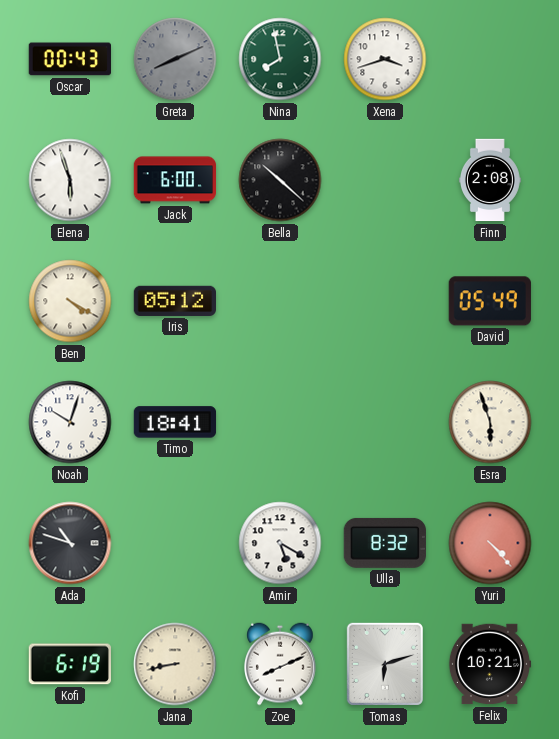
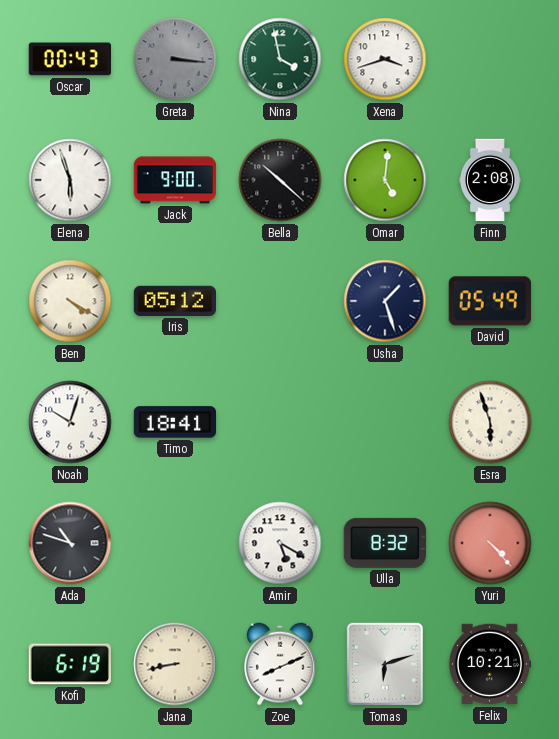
Greta: 8:11 -> 3:16 (175, 59)
Nina: 7:58 -> 3:58 (280, 59)
Jack: 6:00 -> 9:00 (175, 180)
Omar: none -> 5:01 (385, 180)
Usha: none -> 1:27 (385, 301)
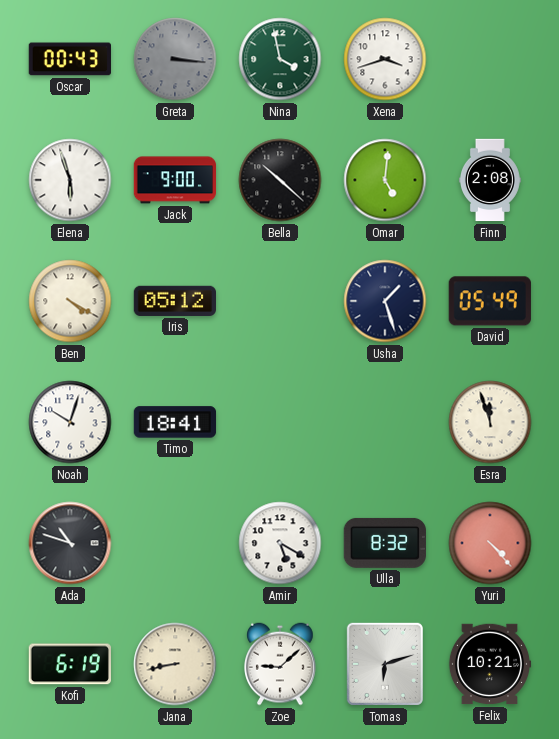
Esra: 5:57 -> 11:57 (490, 422)
Zoe: 8:11 -> 9:08 (281, 664)
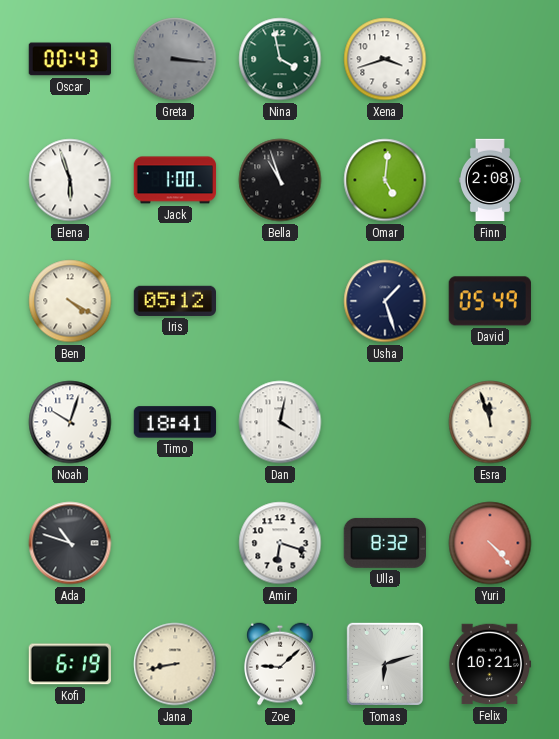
Jack: 9:00 -> 1:00 (175, 180)
Bella: 10:22 -> 10:57 (280, 180)
Dan: none -> 4:02 (280, 422)
Amir: 5:20 -> 6:18 (280, 543)
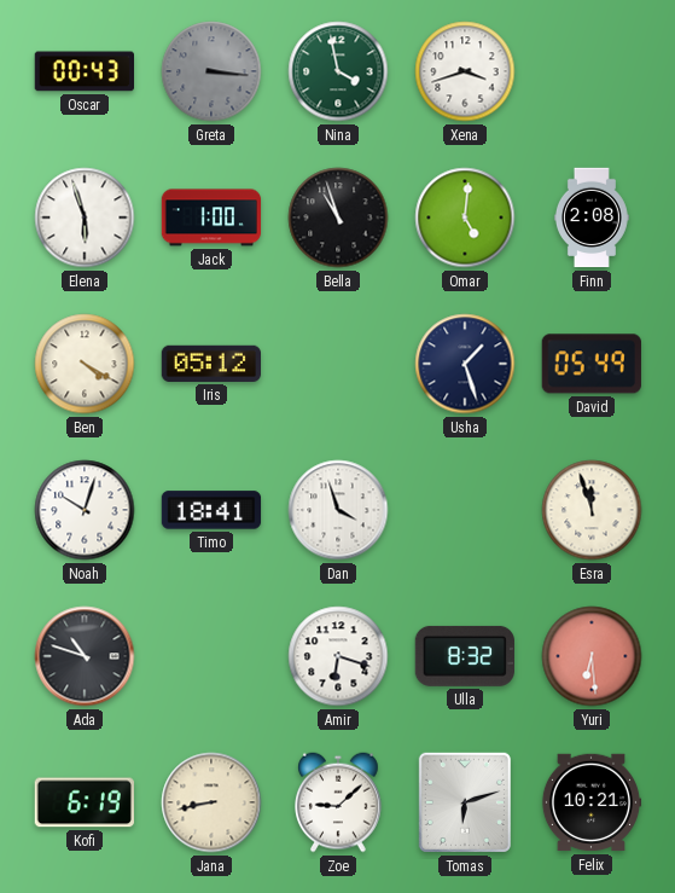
Dan: 4:02 -> 3:57 (338, 510)
Yuri: 4:23 -> 6:29 (592, 656)
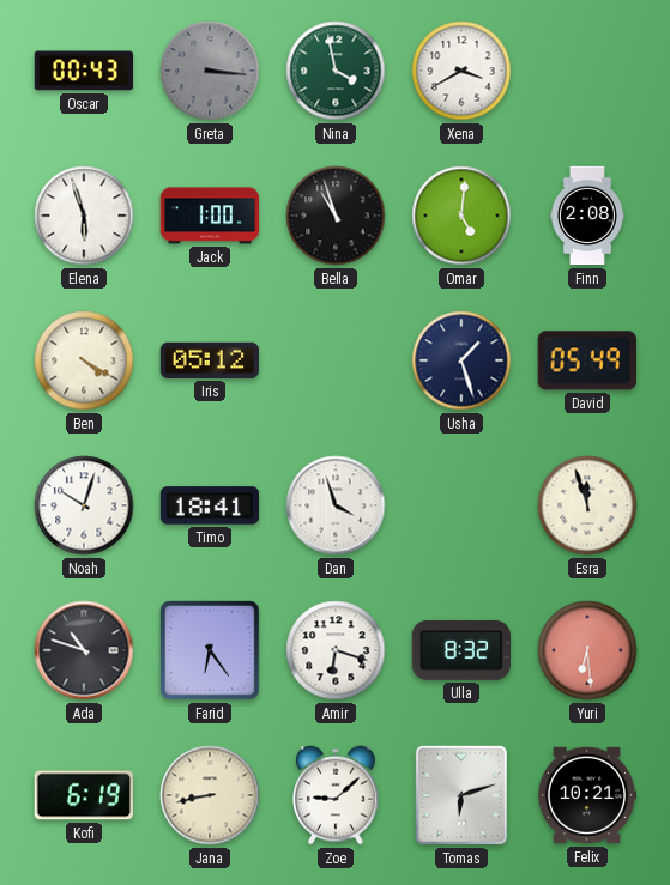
Xena: 3:42 -> 3:40 (461, 71)
Farid: none -> 6:24 (210, 650)
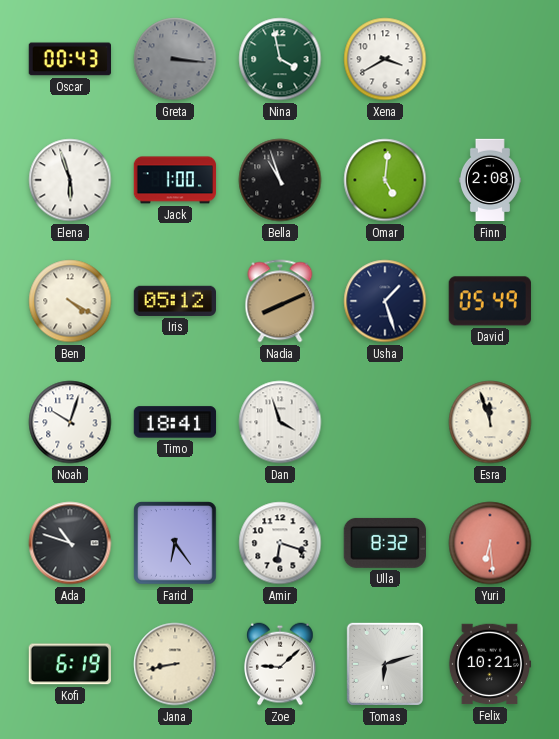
Nadia: none -> 8:11 (280, 301)
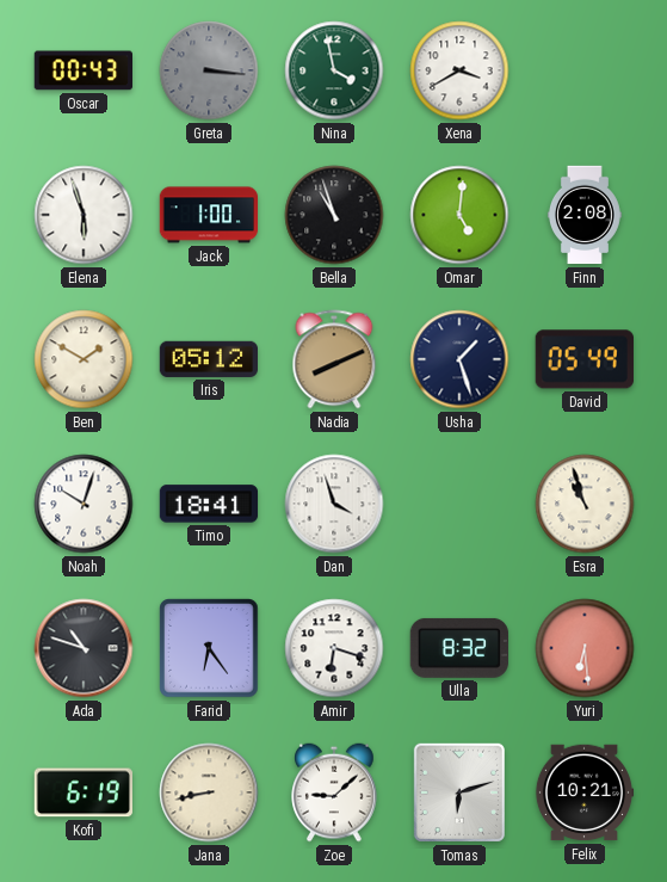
Ben: 4:20 -> 1:50 (84, 359)
Esra: 11:57 -> 10:57 (585, 504)
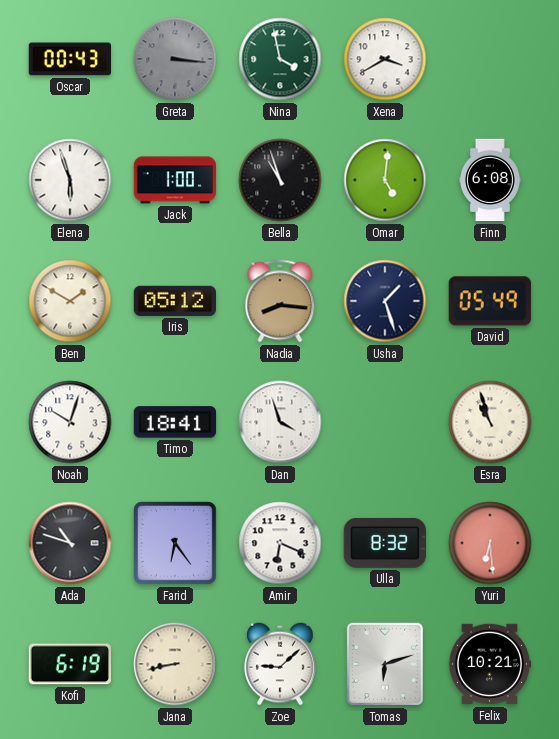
Finn: 2:08 -> 6:08 (490, 180)
Nadia: 8:11 -> 8:16 (280, 301)
Amir: 6:18 -> 6:19 (280, 543)
